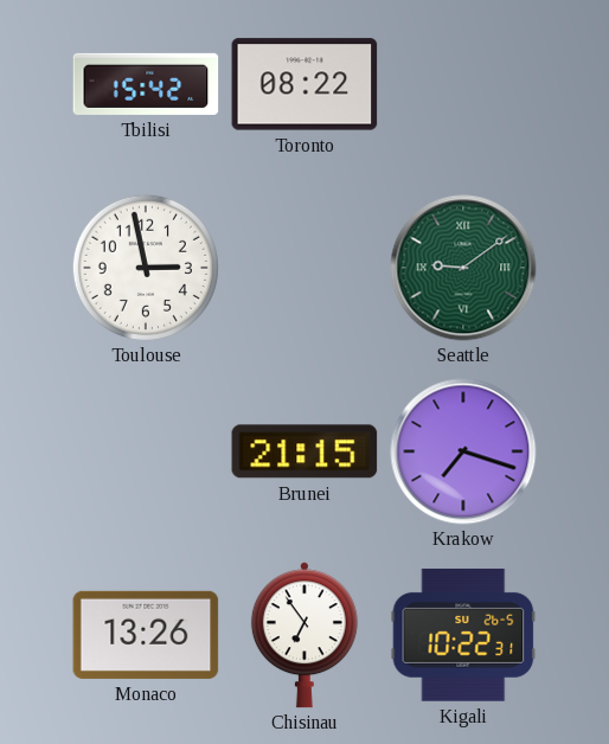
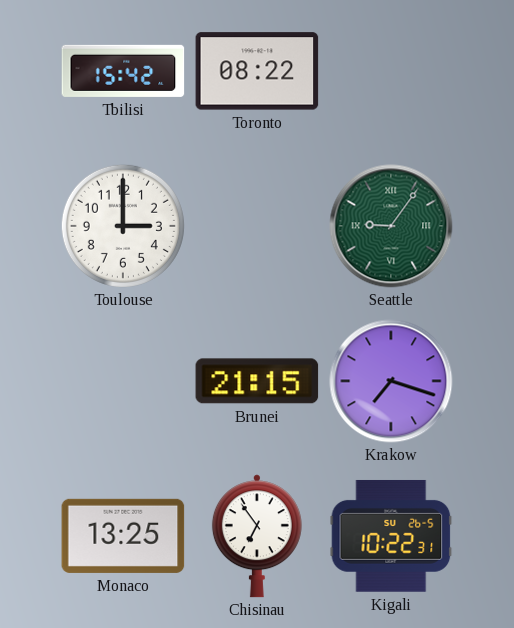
Toulouse: 2:58 -> 3:00 (123, 226)
Seattle: 9:09 -> 9:06 (391, 226)
Monaco: 13:26 -> 13:25 (123, 536)
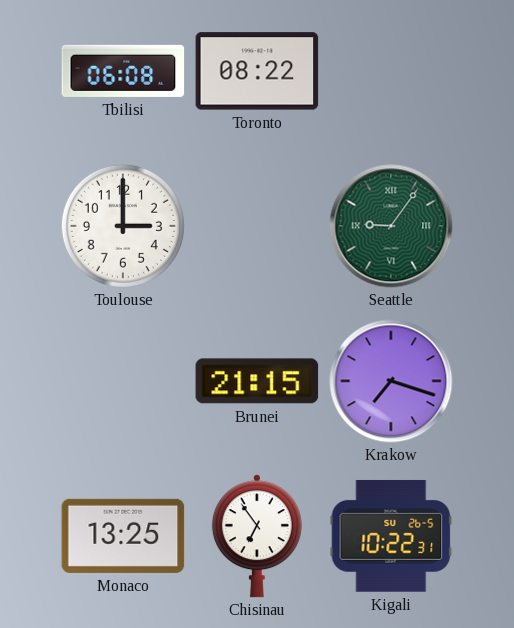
Tbilisi: 15:42 -> 06:08 (123, 71)
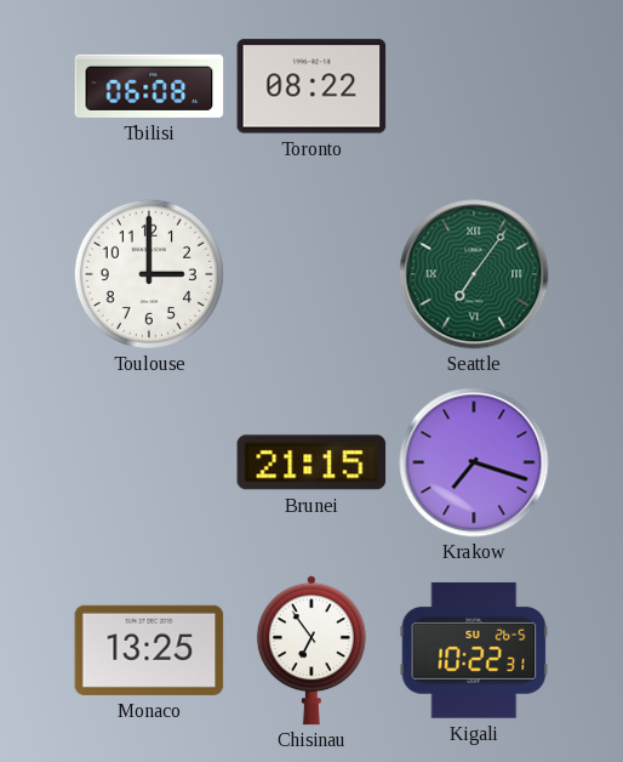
Seattle: 9:06 -> 7:06 (474, 274)
